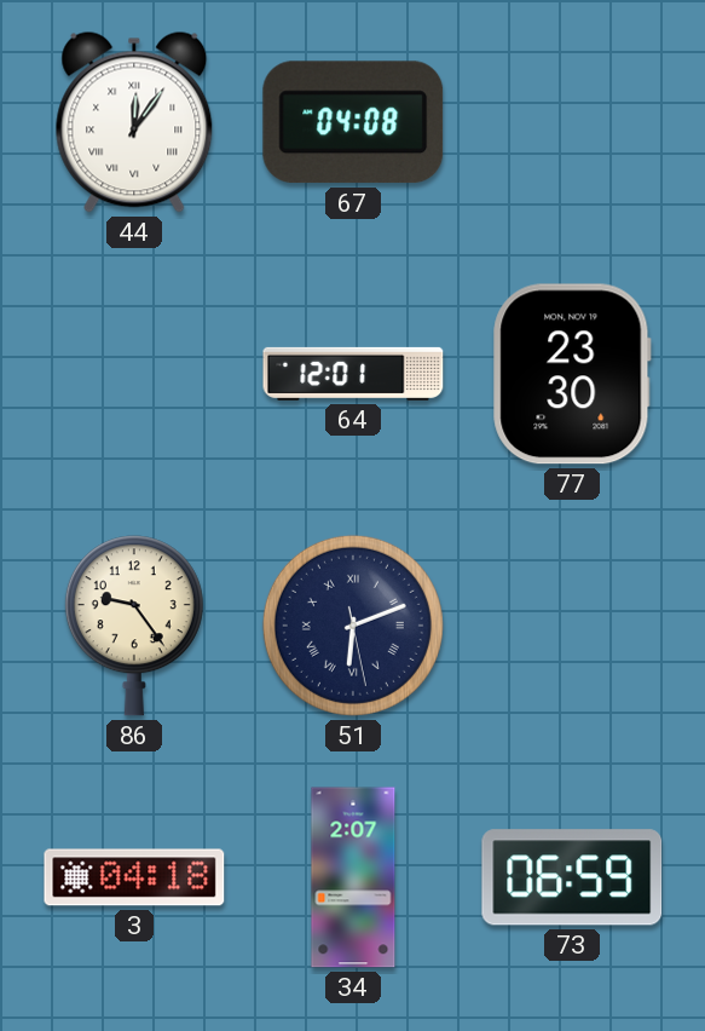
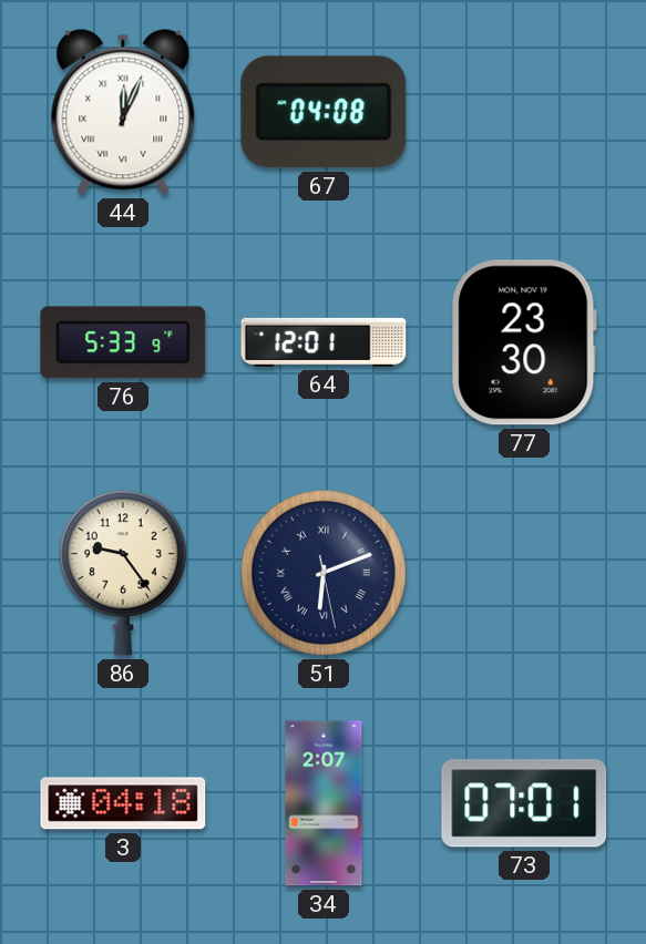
44: 12:06 -> 12:04 (123, 112)
76: none -> 5:33 (123, 342)
73: 06:59 -> 07:01 (524, 803)
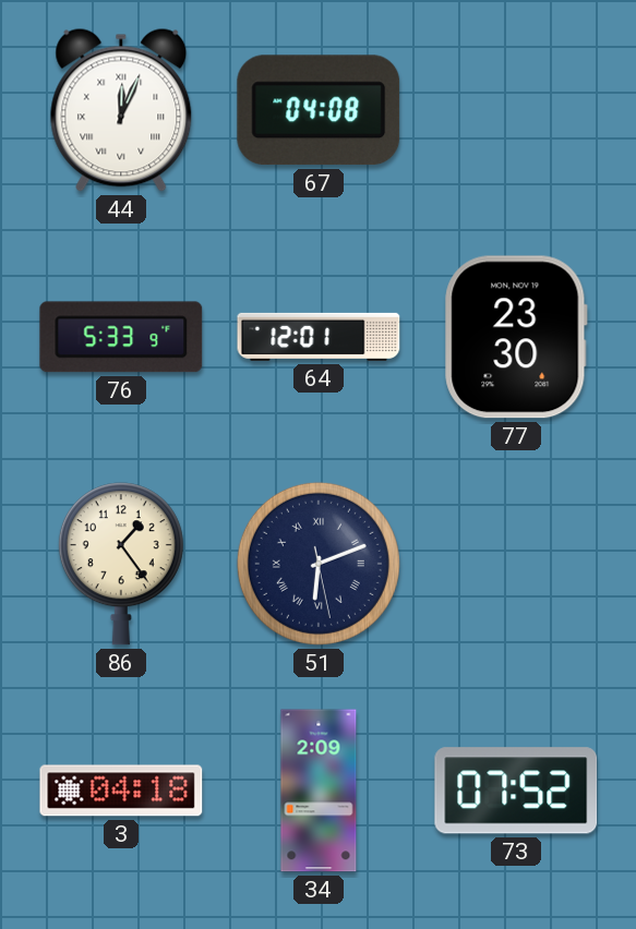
86: 9:24 -> 1:24 (121, 564)
34: 2:07 -> 2:09 (319, 791)
73: 07:01 -> 07:52 (516, 791)
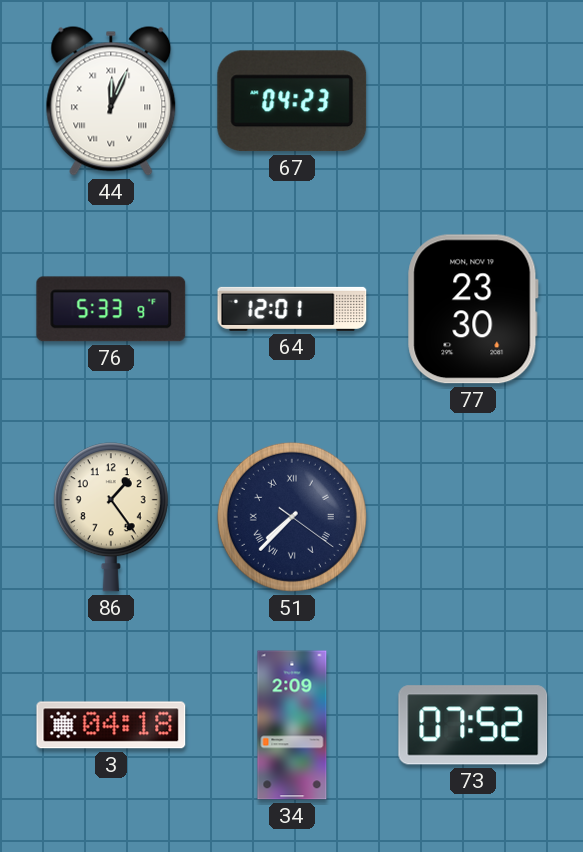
67: 04:08 -> 04:23 (292, 101)
51: 6:11 -> 7:37 (292, 517)
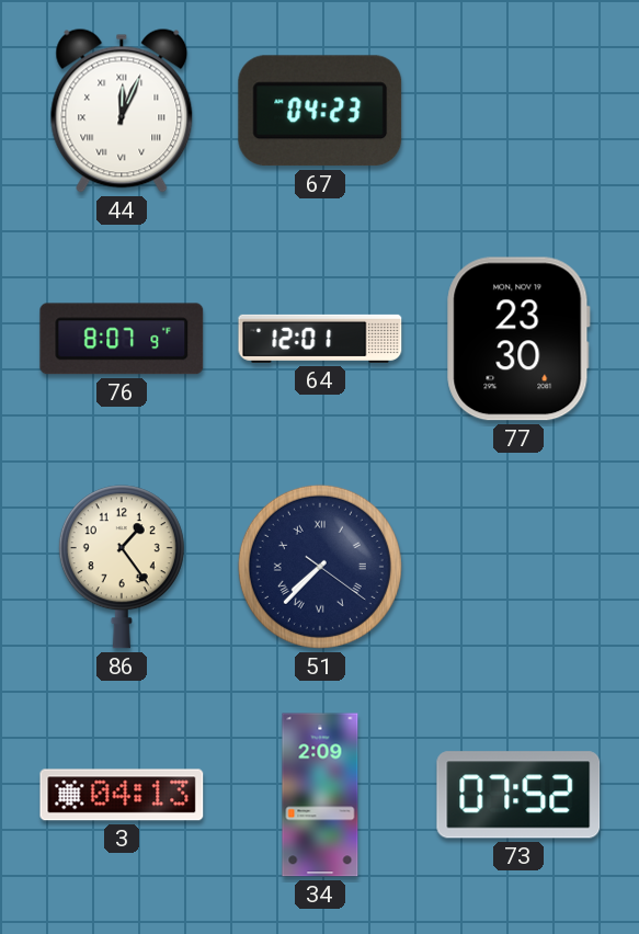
76: 5:33 -> 8:07 (122, 339)
3: 04:18 -> 04:13 (122, 795)
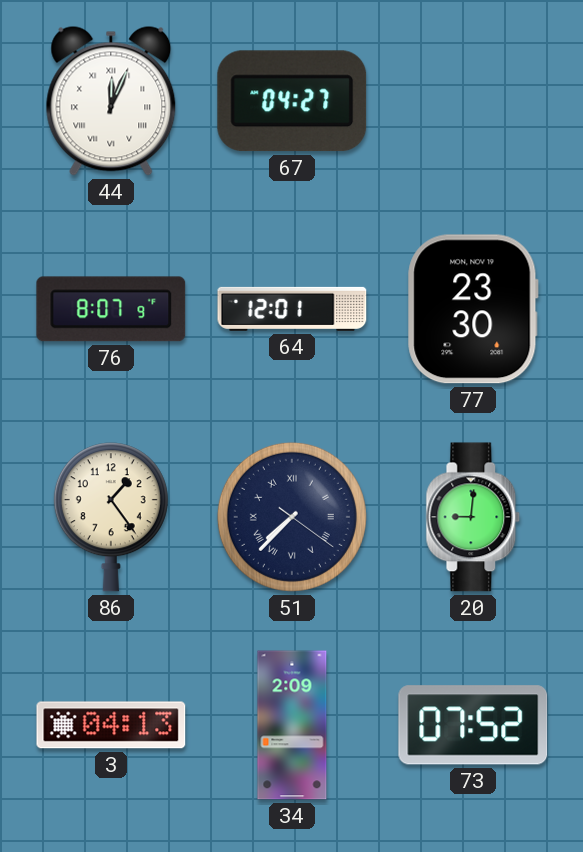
67: 04:23 -> 04:27 (292, 101)
20: none -> 9:01 (473, 517)
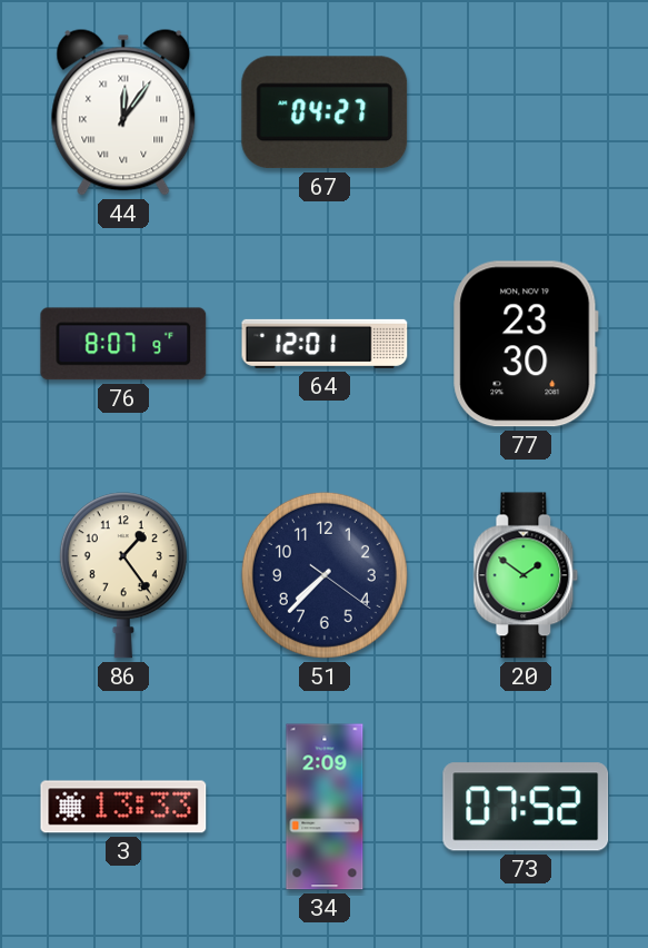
44: 12:04 -> 12:06 (123, 112)
51 numerals: Roman -> Arabic (325, 575)
20: 9:01 -> 1:51 (526, 575)
3: 04:13 -> 13:33 (123, 807)
